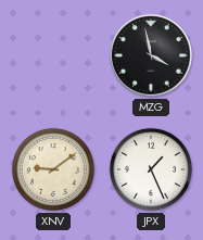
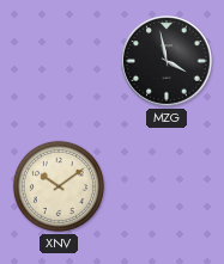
XNV: 9:09 -> 10:09 (59, 186)
JPX: 1:26 -> none (151, 169)
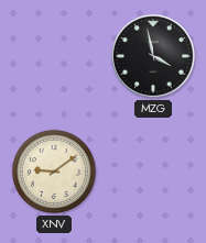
XNV: 10:09 -> 9:09 (54, 172)
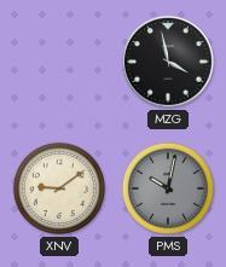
PMS: none -> 10:02 (168, 188)
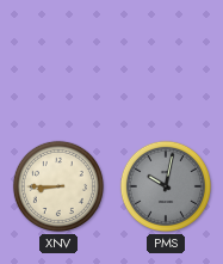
MZG: 3:58 -> none (169, 63)
XNV: 9:09 -> 8:45 (58, 186)
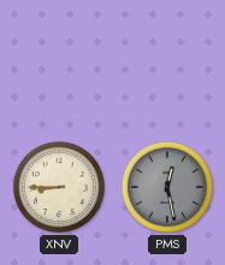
PMS: 10:02 -> 12:28 (167, 187)
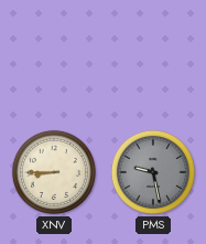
PMS: 12:28 -> 9:28 (153, 172)
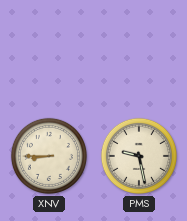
PMS dial: grey -> cream (139, 156)
